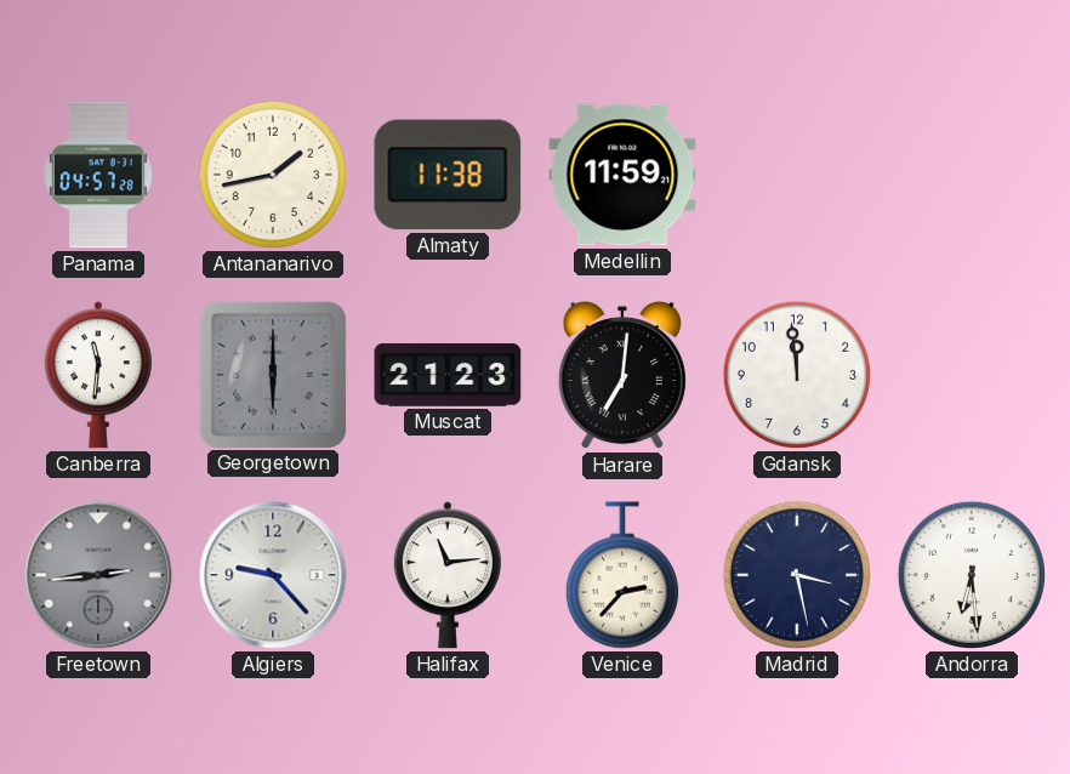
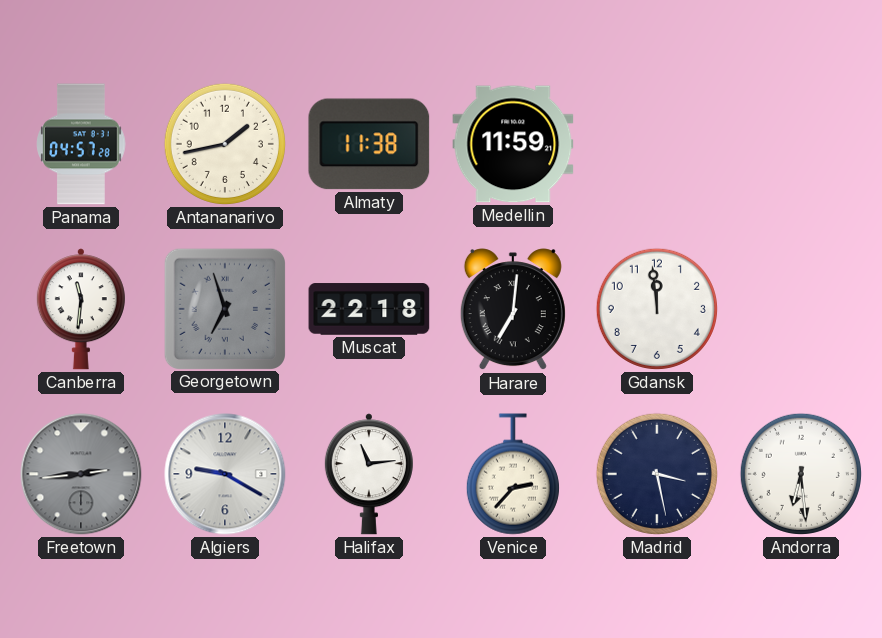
Georgetown: 6:00 -> 6:57 (224, 308)
Muscat: 21:23 -> 22:18 (369, 309)
Algiers: 9:23 -> 9:20 (225, 474)
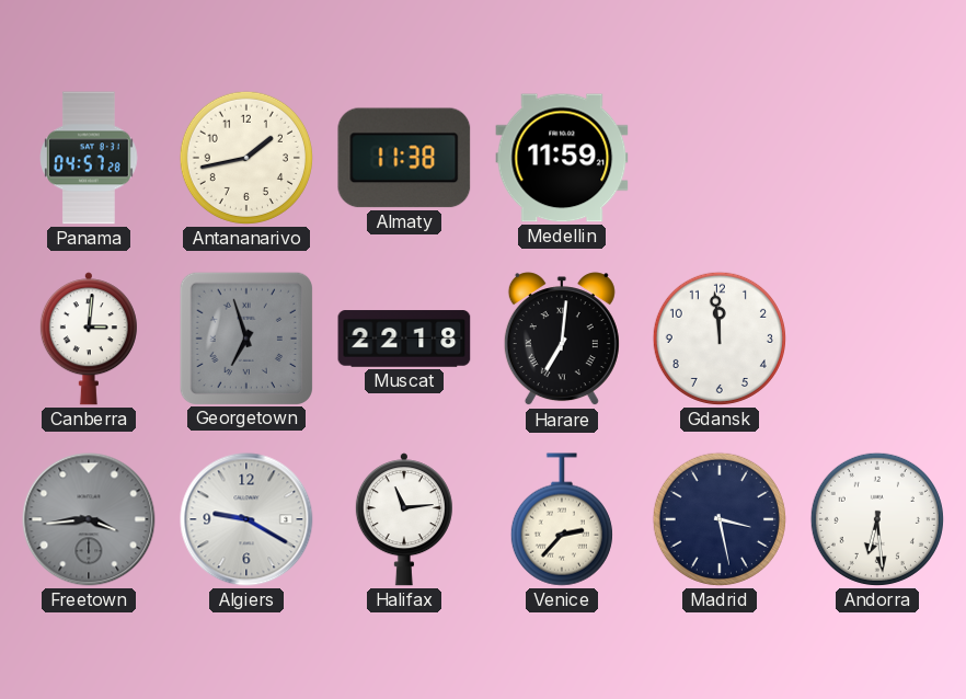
Canberra: 11:31 -> 3:01 (89, 339)
Freetown: 2:44 -> 3:44 (89, 519)
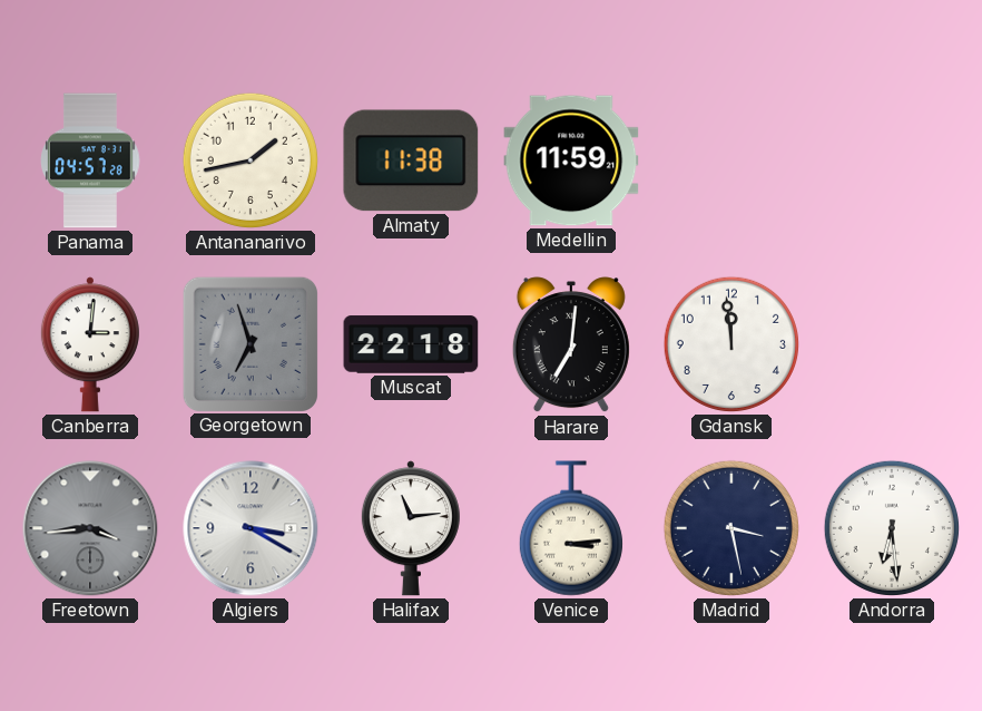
Algiers: 9:20 -> 3:20 (251, 528)
Venice: 2:37 -> 3:14 (571, 528)
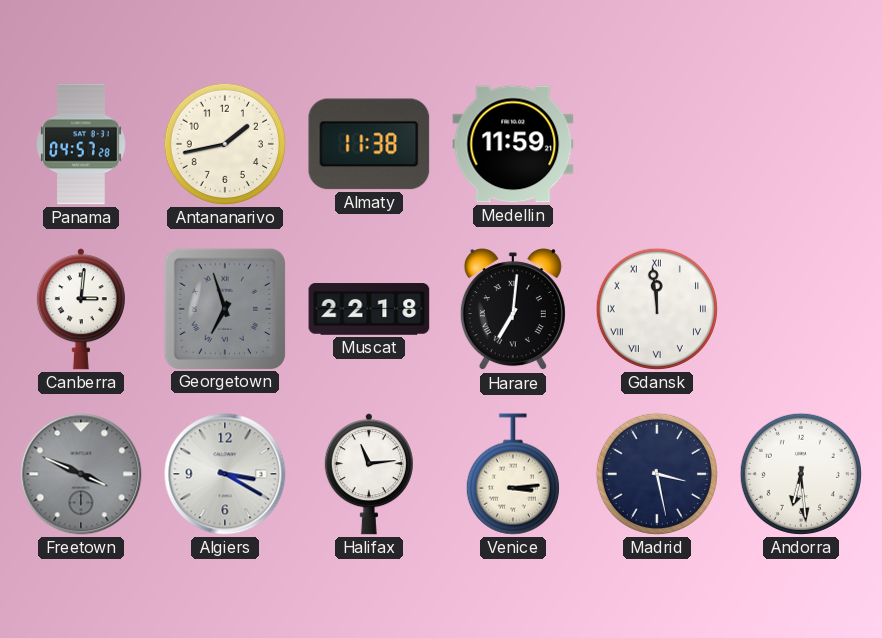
Gdansk numerals: Arabic -> Roman (657, 309)
Freetown: 3:44 -> 3:49 (81, 474)
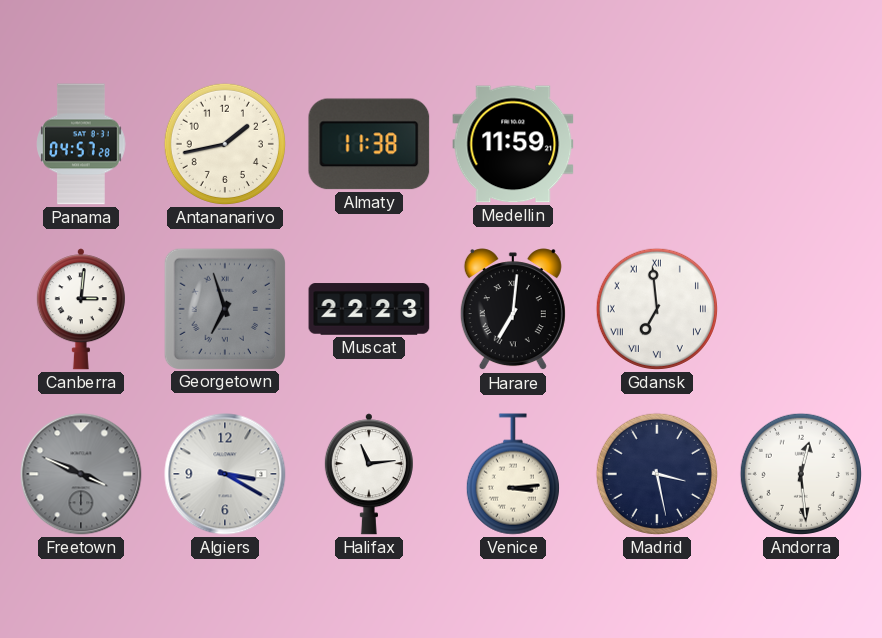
Muscat: 22:18 -> 22:23 (369, 309)
Gdansk: 11:59 -> 6:59 (657, 309)
Andorra: 6:29 -> 12:29 (801, 474)
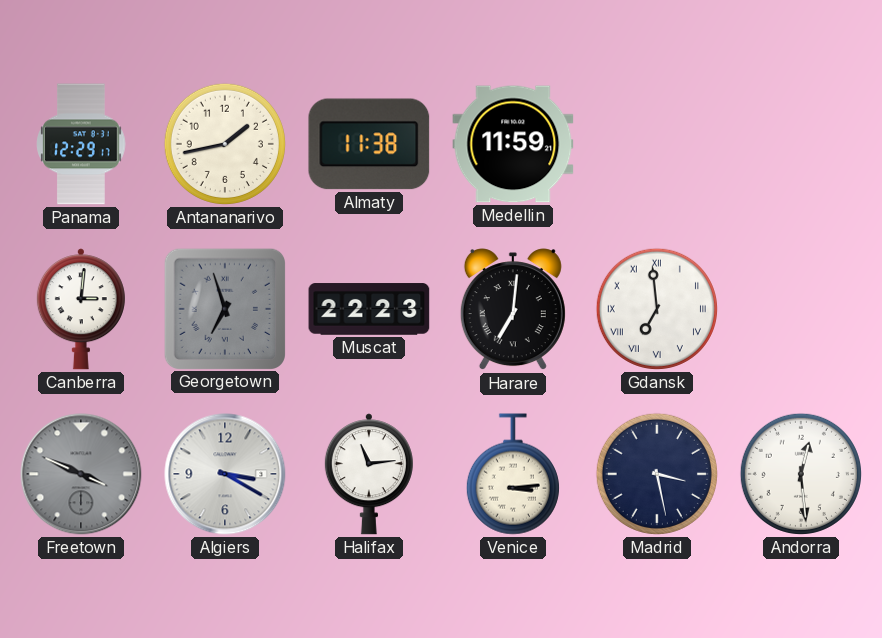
Panama: 04:57 -> 12:29 (81, 144)
